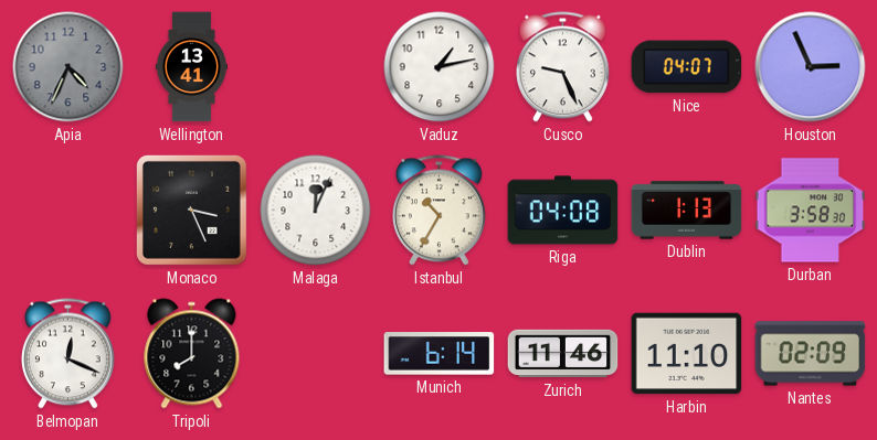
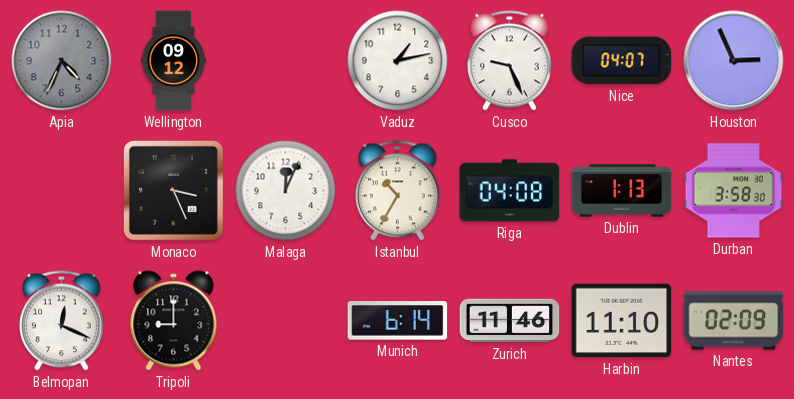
Wellington: 13:41 -> 09:12 (173, 61)
Tripoli: 8:00 -> 9:00 (174, 321)
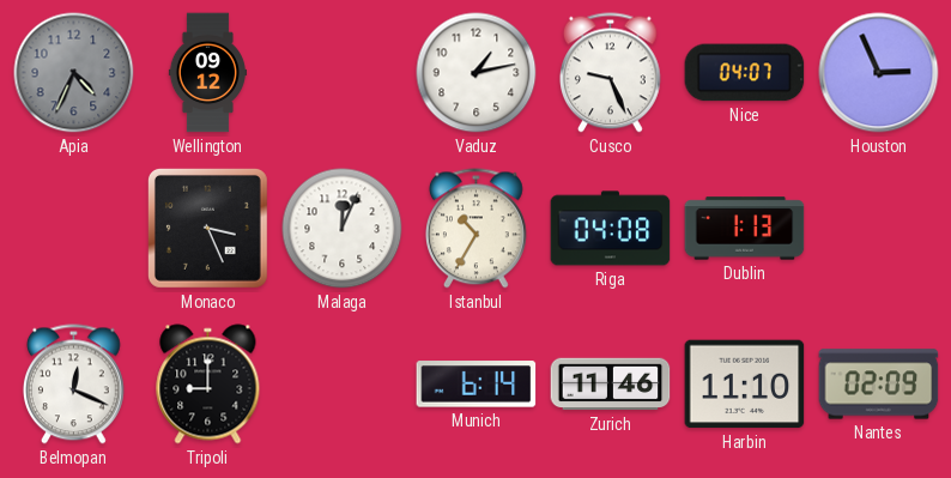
Durban: 3:58 -> none (734, 191)
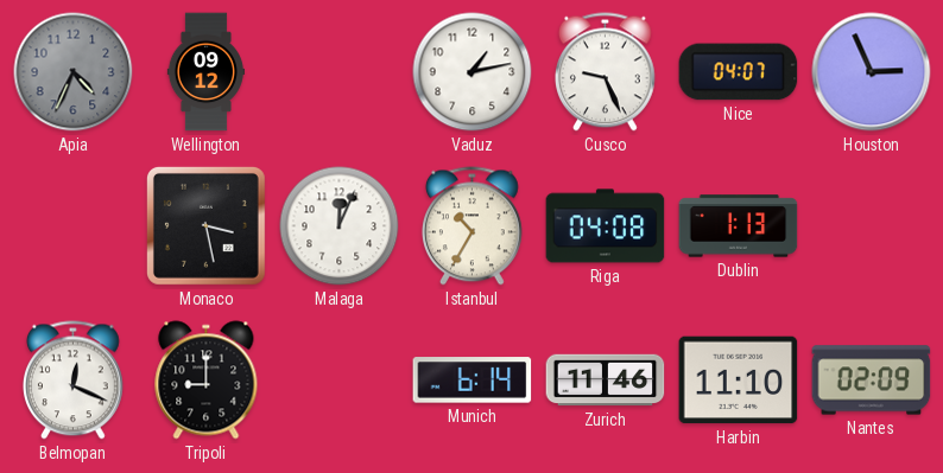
Monaco: 3:26 -> 3:28 (205, 225)
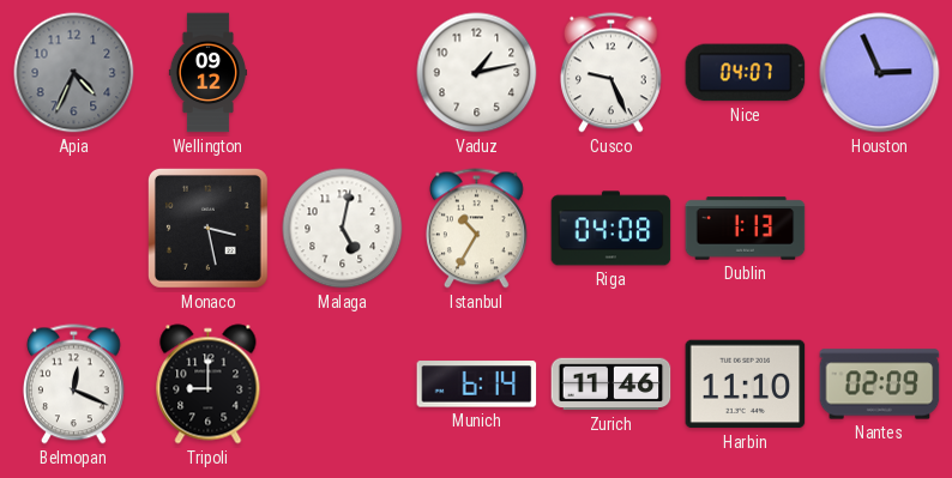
Malaga: 12:04 -> 5:02 (343, 229)
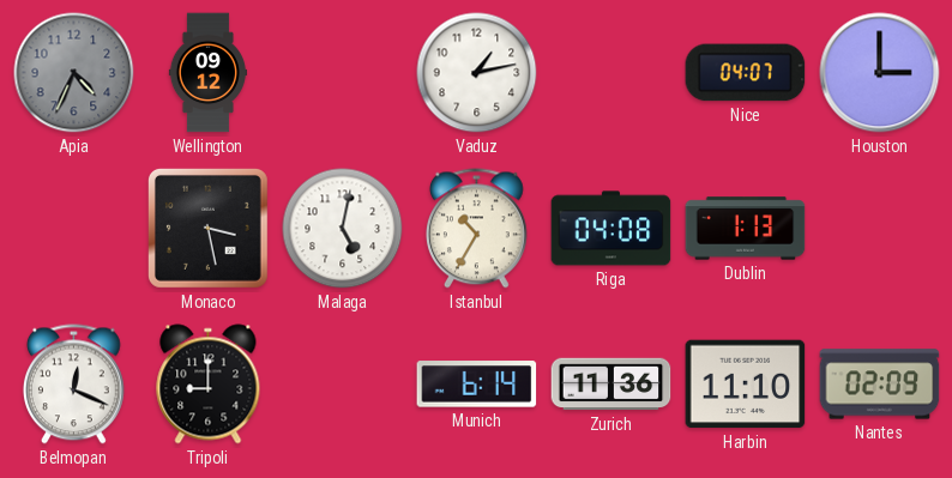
Cusco: 9:26 -> none (610, 73)
Houston: 2:56 -> 3:00 (880, 73)
Zurich: 11:46 -> 11:36 (611, 385)
